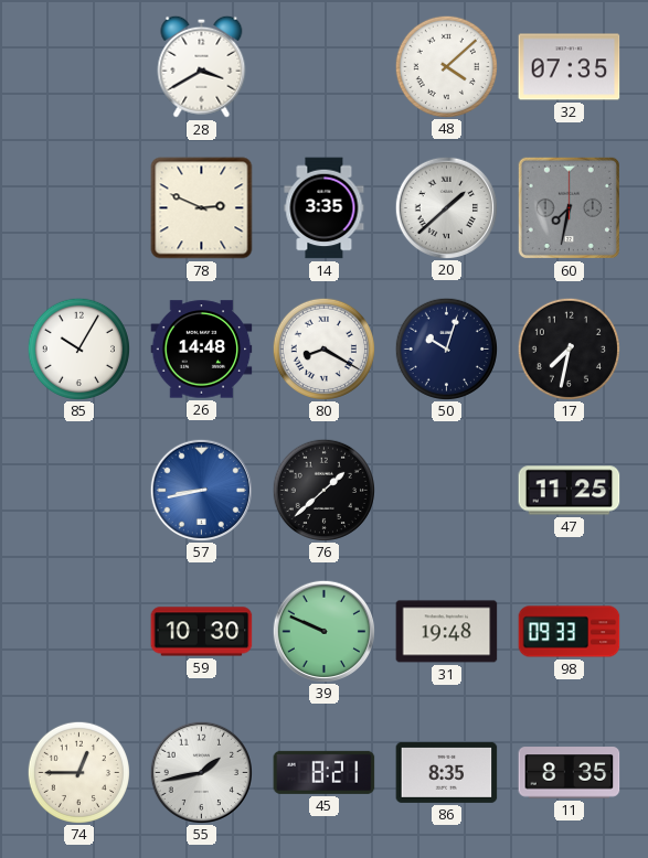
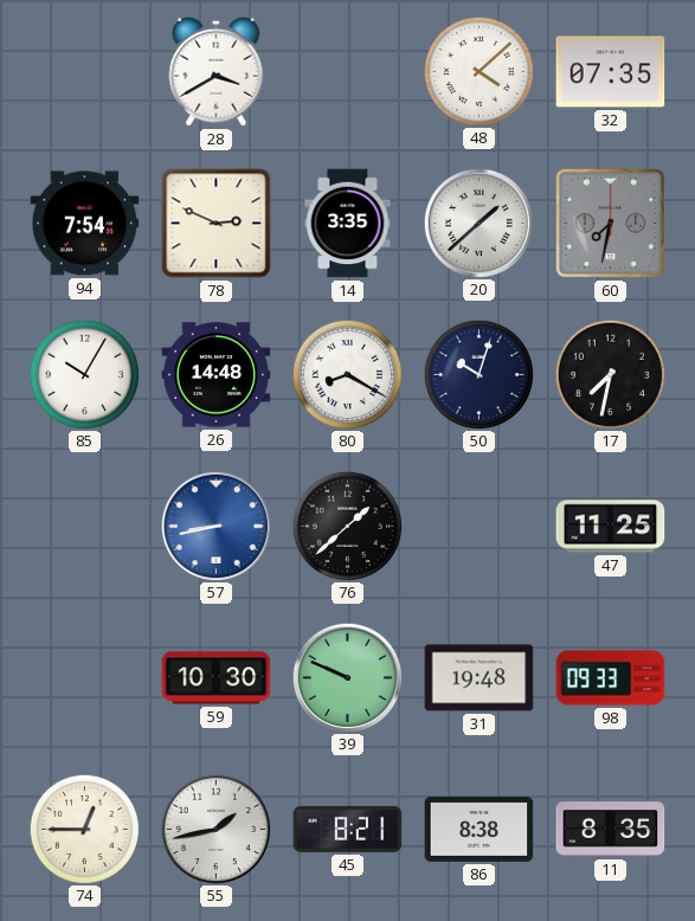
94: none -> 7:54 (85, 224)
86: 8:35 -> 8:38 (480, 829)
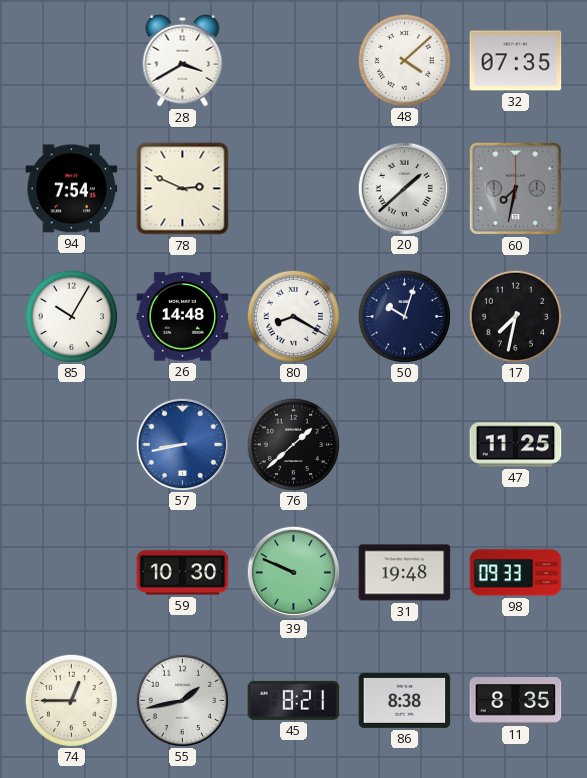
14: 3:35 -> none (348, 224)
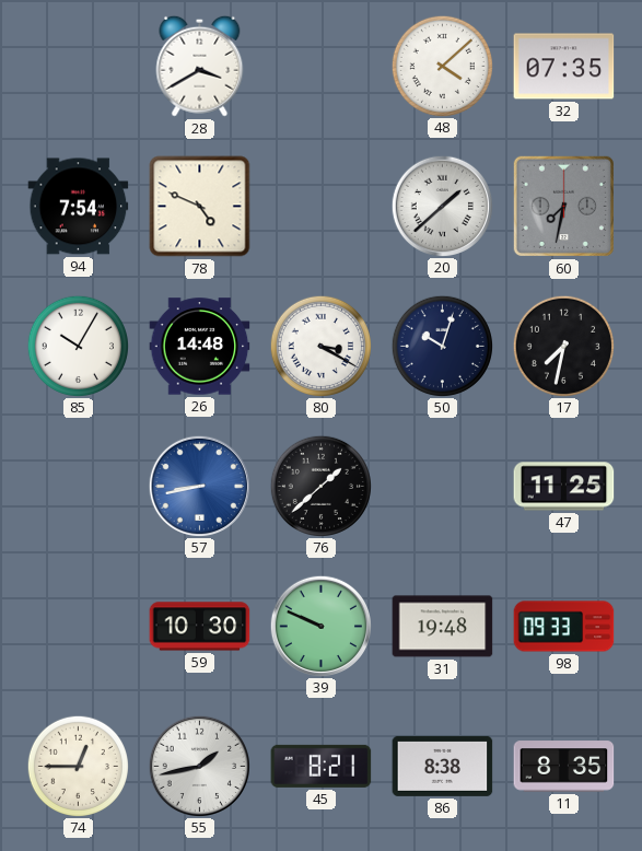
78: 2:49 -> 4:49 (200, 207)
80: 8:20 -> 3:20 (320, 346)
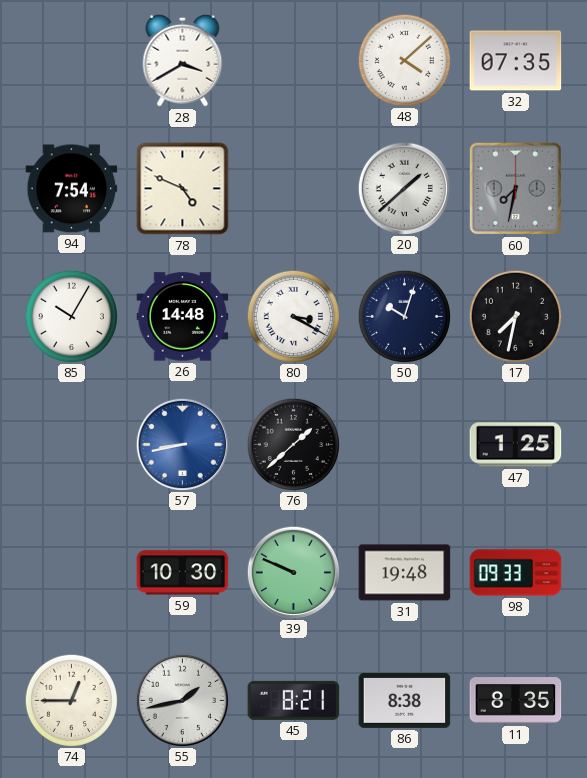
47: 11:25 -> 1:25 (516, 445)
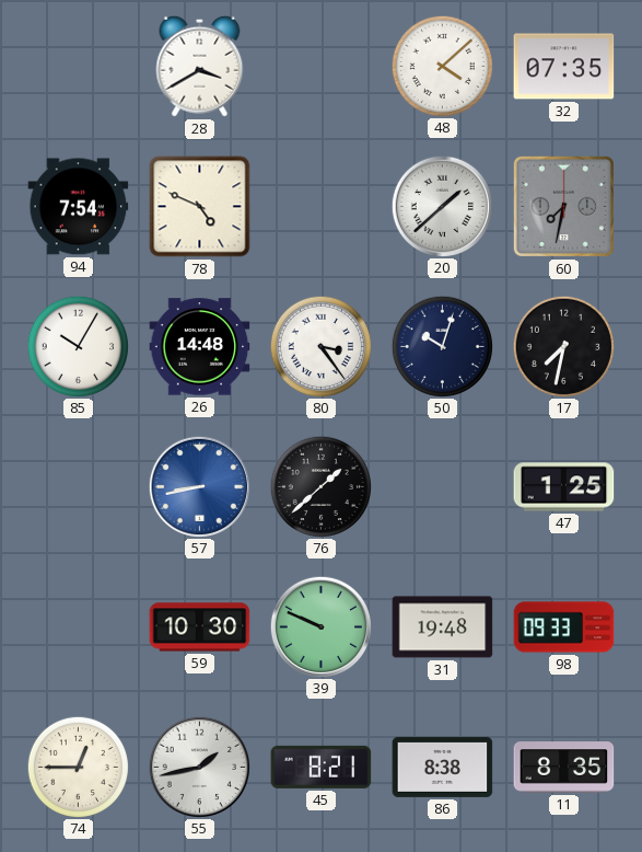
80: 3:20 -> 3:24 (320, 346)
